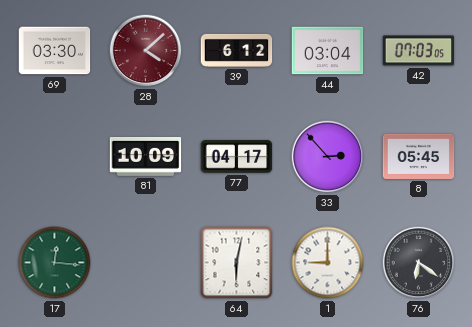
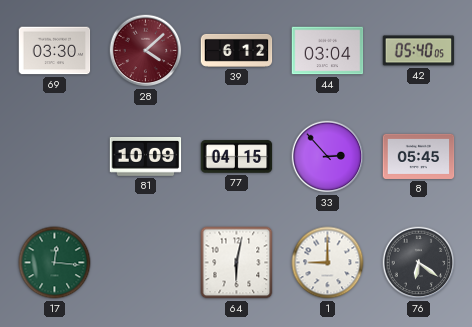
42: 07:03 -> 05:40 (419, 51)
77: 04:17 -> 04:15 (237, 157)
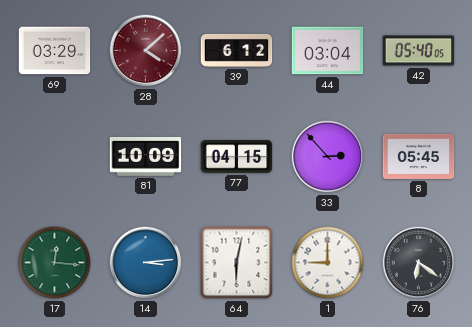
69: 03:30 -> 03:29 (55, 51)
14: none -> 3:14 (146, 263)
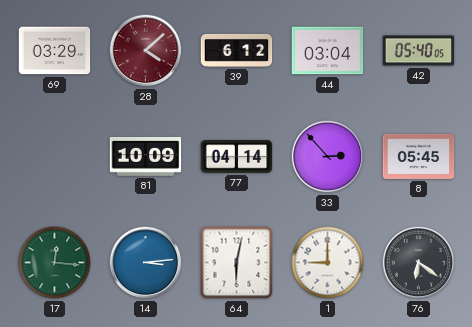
77: 04:15 -> 04:14 (237, 157)
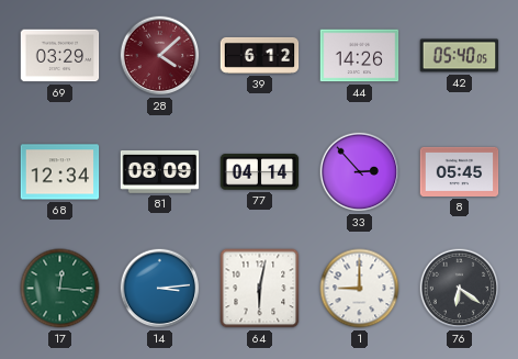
44: 03:04 -> 14:26 (360, 56)
68: none -> 12:34 (60, 172)
81: 10:09 -> 08:09 (160, 172)
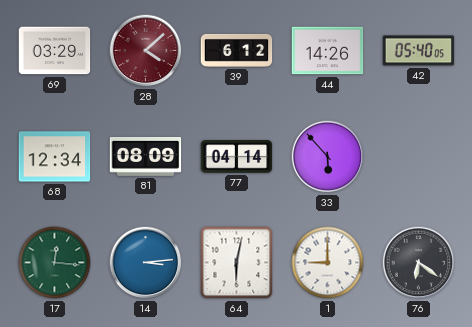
33: 2:53 -> 5:53 (328, 157)
8: 05:45 -> none (460, 171)
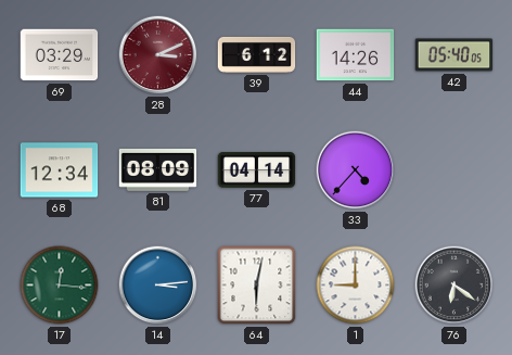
28: 4:08 -> 3:11 (158, 55)
33: 5:53 -> 4:37 (356, 170)
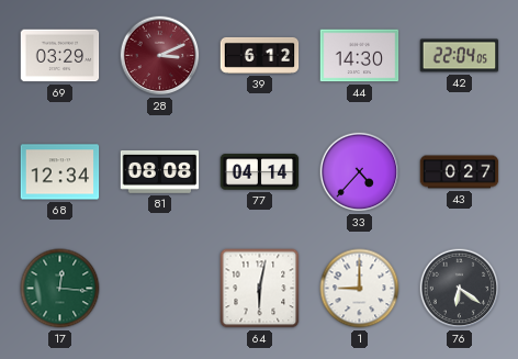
44: 14:26 -> 14:30 (360, 56)
42: 05:40 -> 22:04 (460, 56)
81: 08:09 -> 08:08 (160, 172)
43: none -> 0:27 (460, 172)
14: 3:14 -> none (158, 286)
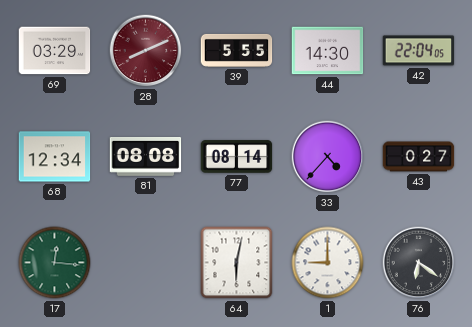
28: 3:11 -> 8:11 (146, 51)
39: 6:12 -> 5:55 (237, 50)
77: 04:14 -> 08:14 (237, 157)
